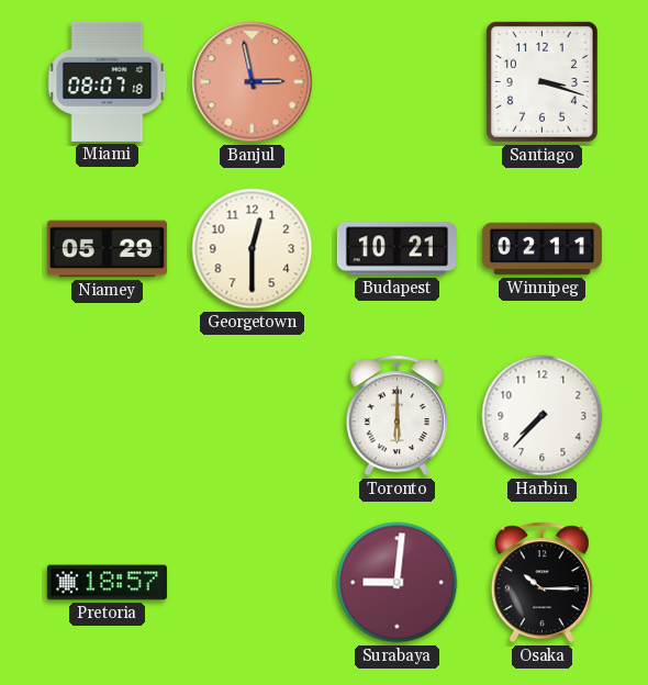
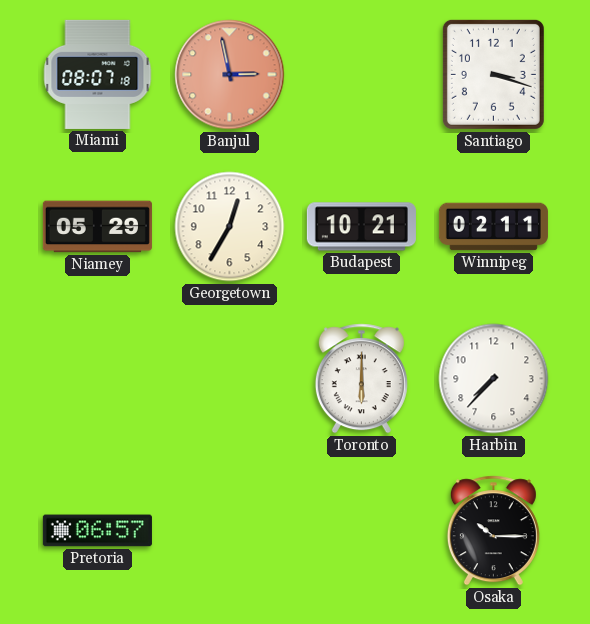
Georgetown: 12:30 -> 12:35 (230, 227)
Pretoria: 18:57 -> 06:57 (97, 531)
Surabaya: 9:01 -> none (398, 583)
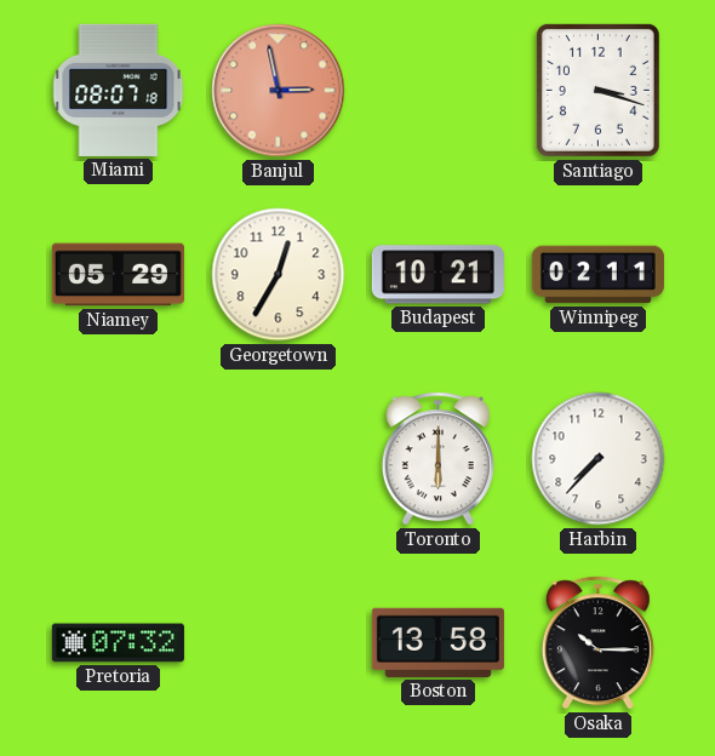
Pretoria: 06:57 -> 07:32 (118, 643)
Boston: none -> 13:58 (437, 642)
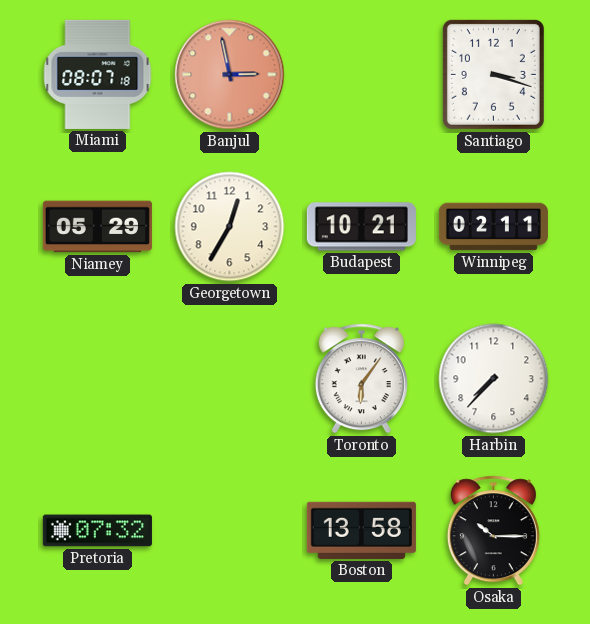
Toronto: 6:00 -> 6:06 (361, 379)
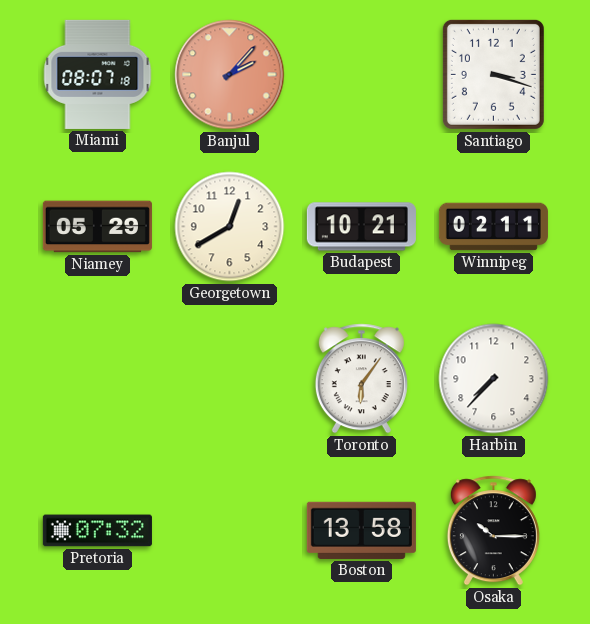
Banjul: 2:58 -> 2:07 (230, 75)
Georgetown: 12:35 -> 12:40 (230, 227)
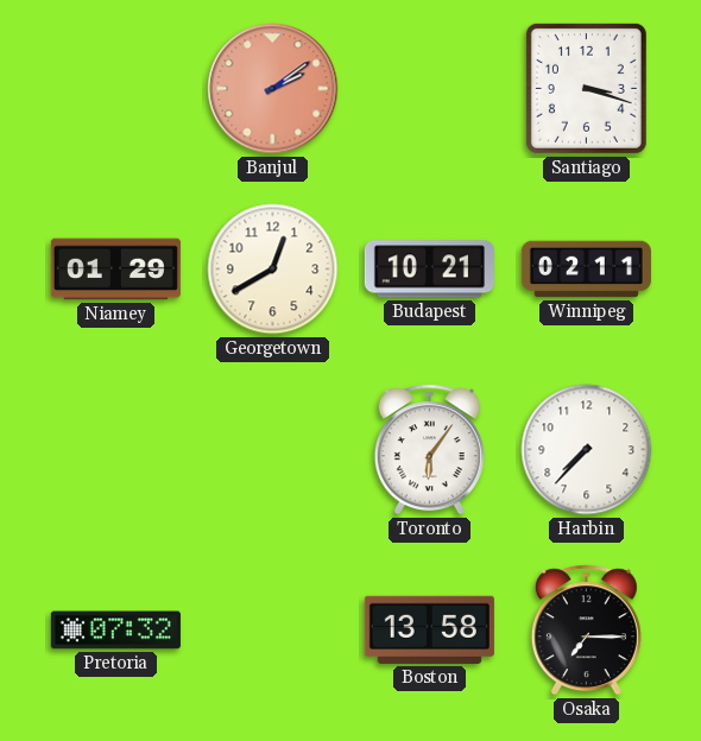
Miami: 08:07 -> none (98, 74)
Banjul: 2:07 -> 2:09 (273, 89)
Niamey: 05:29 -> 01:29 (115, 270)
Osaka: 10:15 -> 7:15 (586, 631)
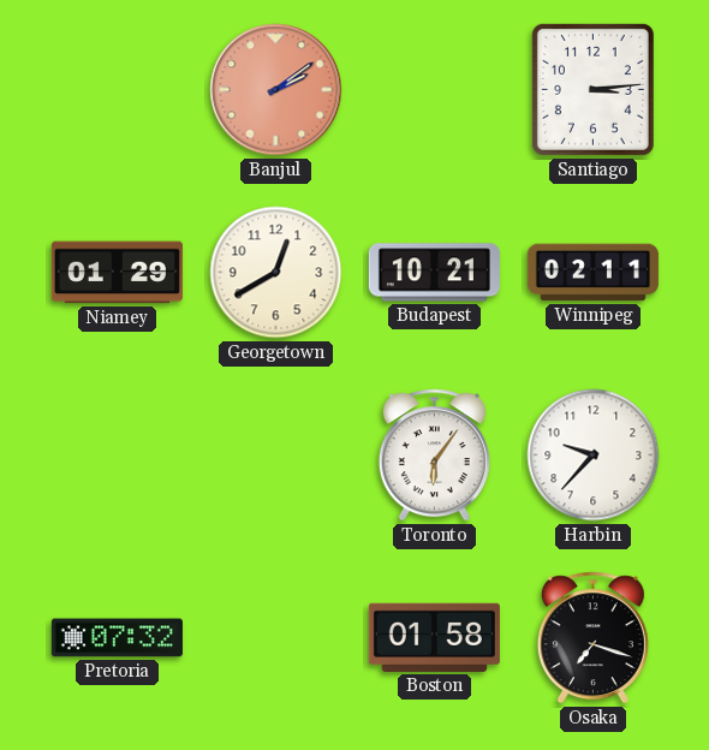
Santiago: 3:18 -> 3:14 (592, 89)
Harbin: 7:37 -> 9:37 (594, 456)
Boston: 13:58 -> 01:58 (434, 637)
Osaka: 7:15 -> 7:18 (592, 638)
